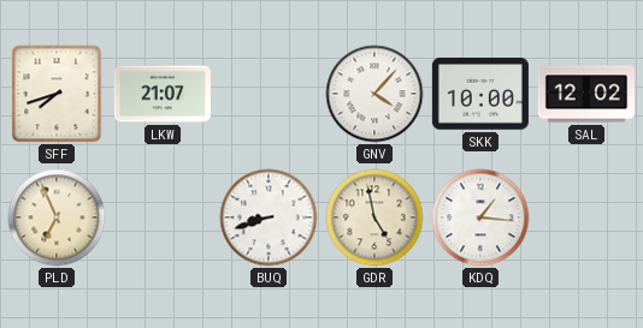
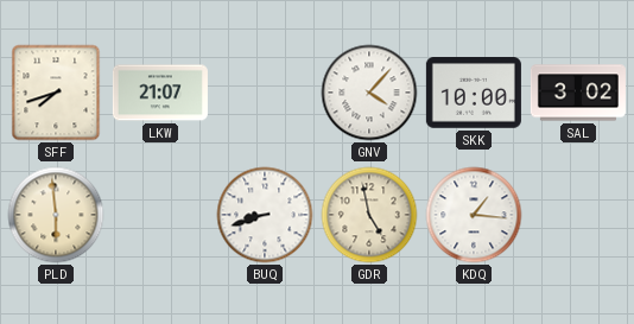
SAL: 12:02 -> 3:02 (578, 93)
PLD: 6:56 -> 5:59 (56, 215)
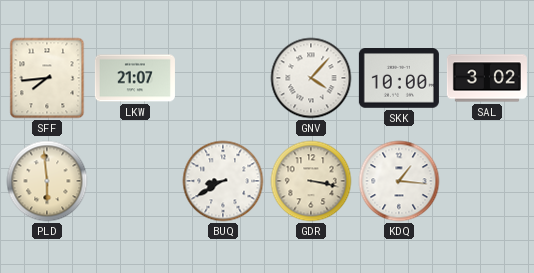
SFF: 7:42 -> 7:44 (47, 78)
BUQ: 8:42 -> 8:40 (223, 181)
GDR: 4:58 -> 3:17 (311, 181)
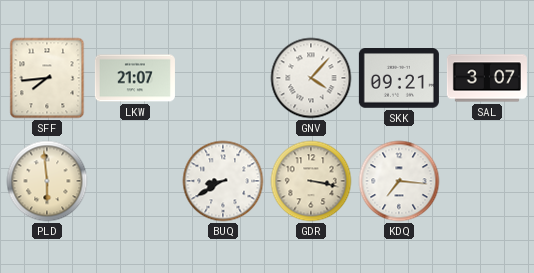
SKK: 10:00 -> 09:21 (399, 79)
SAL: 3:02 -> 3:07 (487, 78)
KDQ: 1:16 -> 7:16 (399, 181)
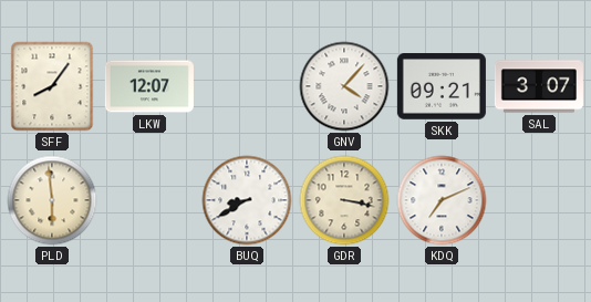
SFF: 7:44 -> 8:06 (52, 86)
LKW: 21:07 -> 12:07 (149, 86)
KDQ: 7:16 -> 7:11 (442, 200)
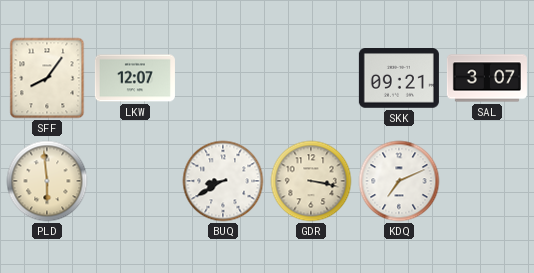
GNV: 4:07 -> none (344, 86)
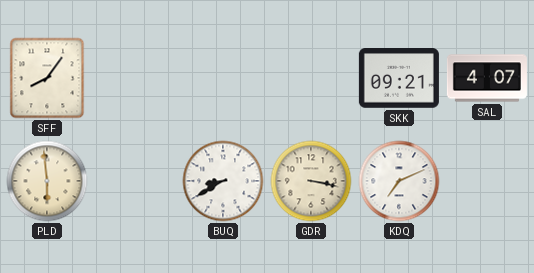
LKW: 12:07 -> none (135, 78)
SAL: 3:07 -> 4:07 (487, 78)
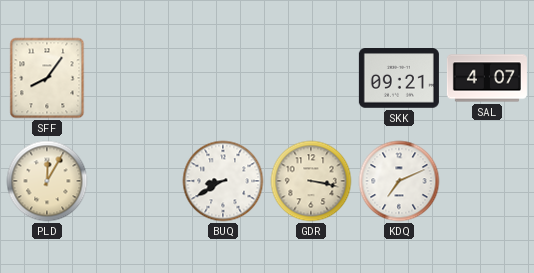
PLD: 5:59 -> 12:05 (47, 181)
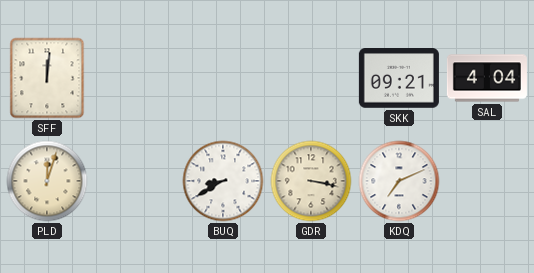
SFF: 8:06 -> 12:01 (47, 78)
SAL: 4:07 -> 4:04 (487, 78)
PLD: 12:05 -> 12:03 (47, 181)
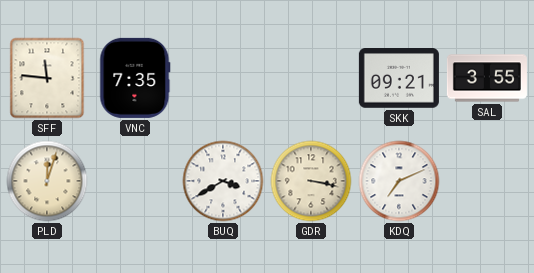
SFF: 12:01 -> 11:46 (47, 78)
VNC: none -> 7:35 (135, 78)
SAL: 4:04 -> 3:55 (487, 78)
BUQ: 8:40 -> 3:40 (223, 181)
